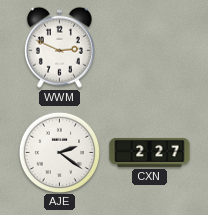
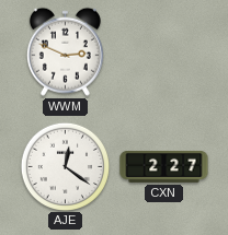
AJE: 2:21 -> 12:21 (65, 166)
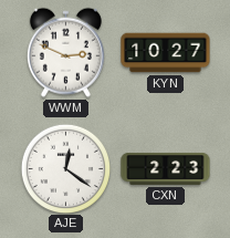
KYN: none -> 10:27 (166, 53)
CXN: 2:27 -> 2:23 (166, 168)
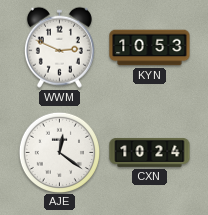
KYN: 10:27 -> 10:53 (150, 48)
CXN: 2:23 -> 10:24 (150, 152)
